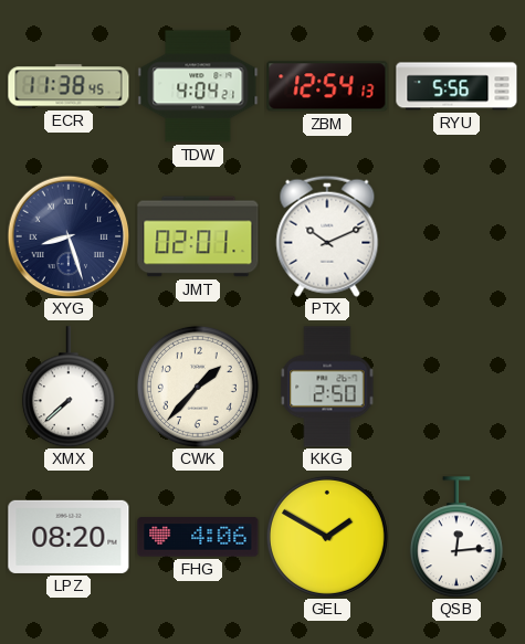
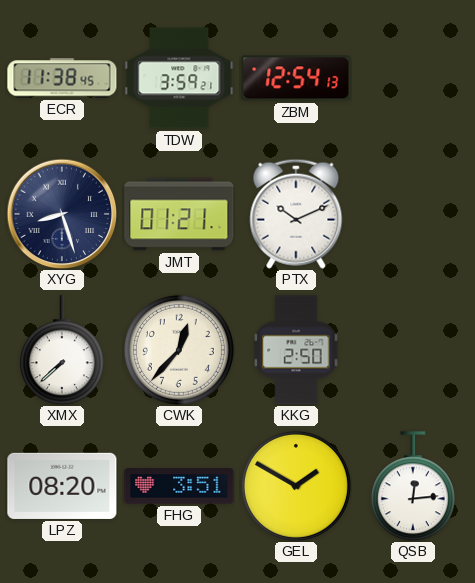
TDW: 4:04 -> 3:59 (179, 78)
RYU: 5:56 -> none (456, 86)
JMT: 02:01 -> 01:21 (179, 214)
CWK: 1:37 -> 12:37 (179, 350)
FHG: 4:06 -> 3:51 (179, 486)
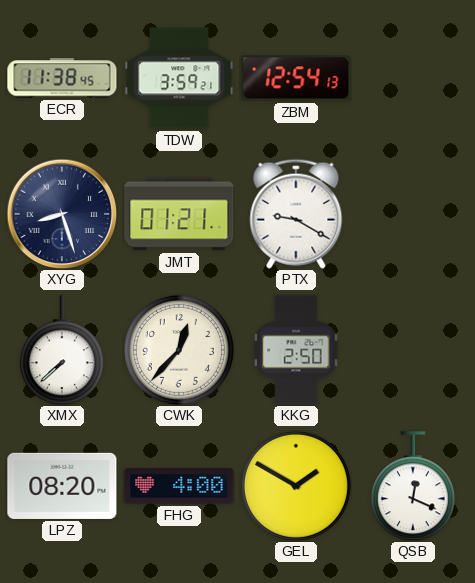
PTX: 10:11 -> 9:20 (296, 214)
FHG: 3:51 -> 4:00 (179, 486)
QSB: 12:14 -> 12:19 (413, 486)
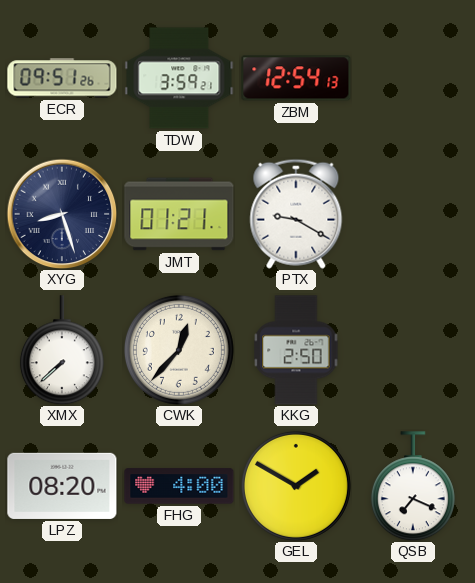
ECR: 11:38 -> 09:51 (62, 78)
QSB: 12:19 -> 7:19 (413, 486)
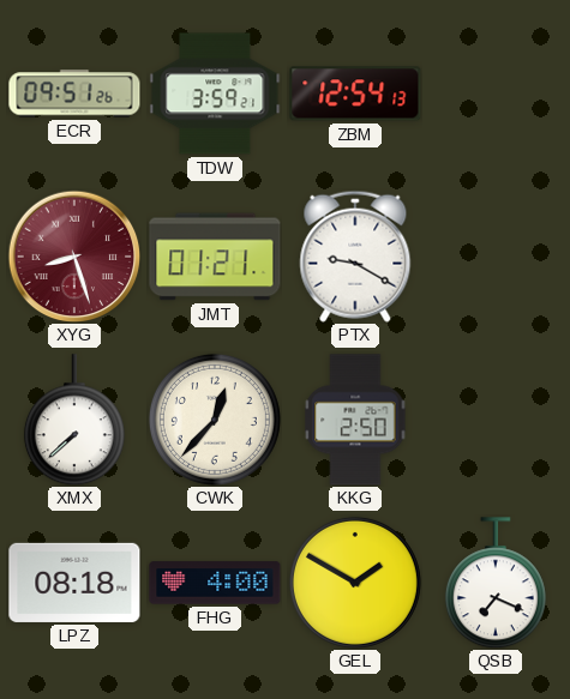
XYG dial: navy -> burgundy (74, 257)
LPZ: 08:20 -> 08:18 (74, 583)
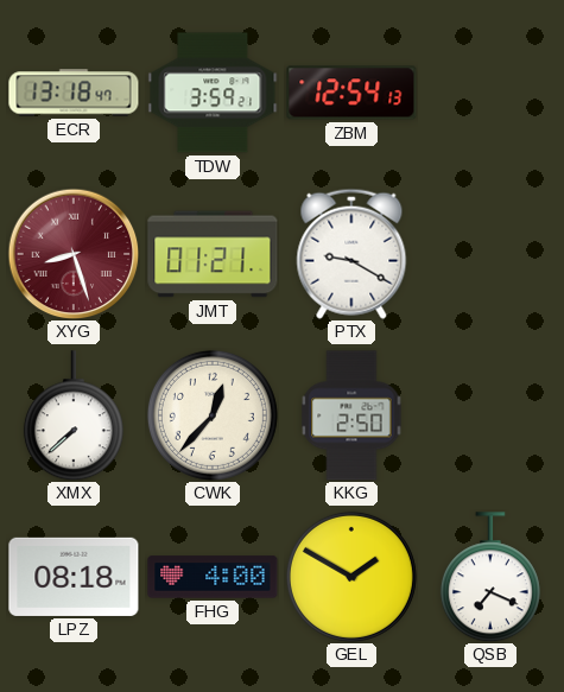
ECR: 09:51 -> 13:18 (74, 93)
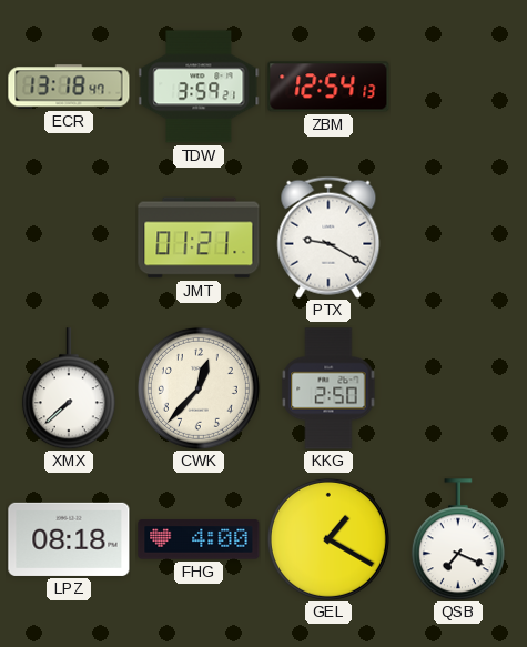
XYG: 8:27 -> none (74, 254)
GEL: 1:50 -> 1:20 (328, 539)
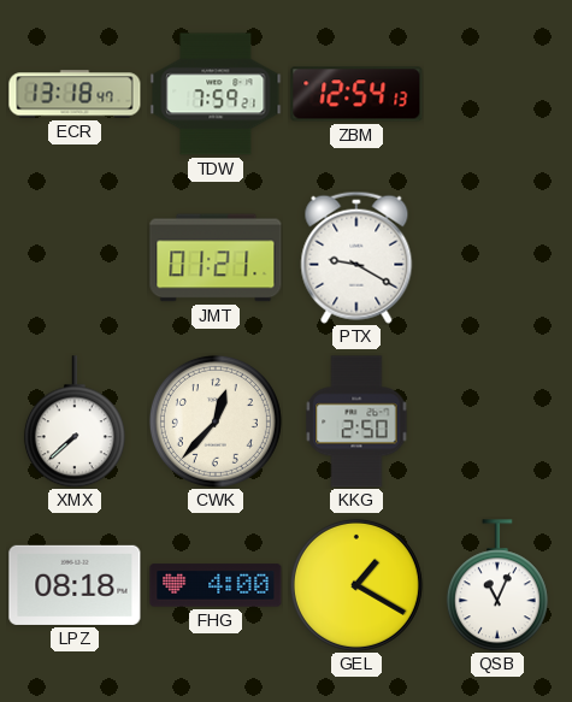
TDW: 3:59 -> 7:59 (216, 94)
QSB: 7:19 -> 11:04 (497, 585)
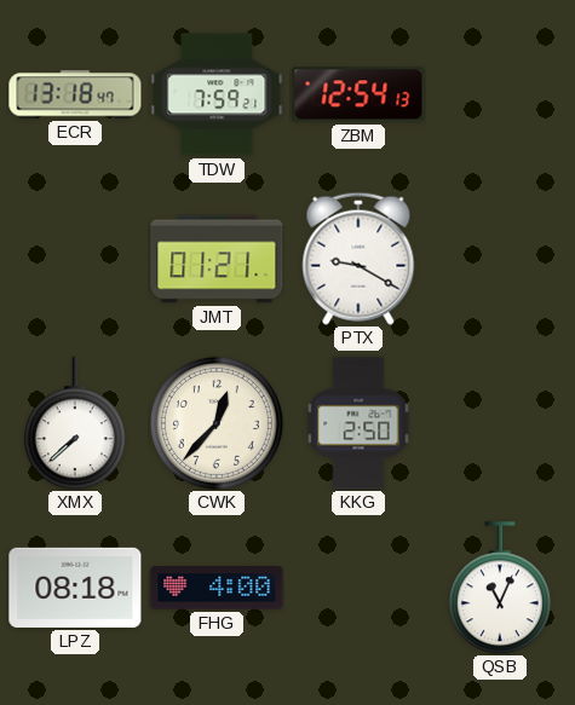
GEL: 1:20 -> none (356, 585)
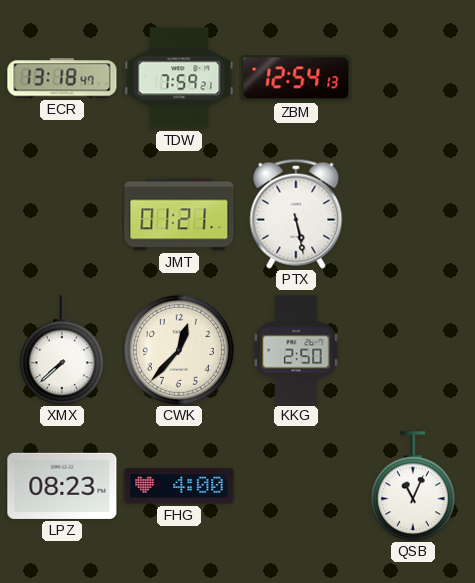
PTX: 9:20 -> 5:28 (296, 214)
LPZ: 08:18 -> 08:23 (62, 486)
